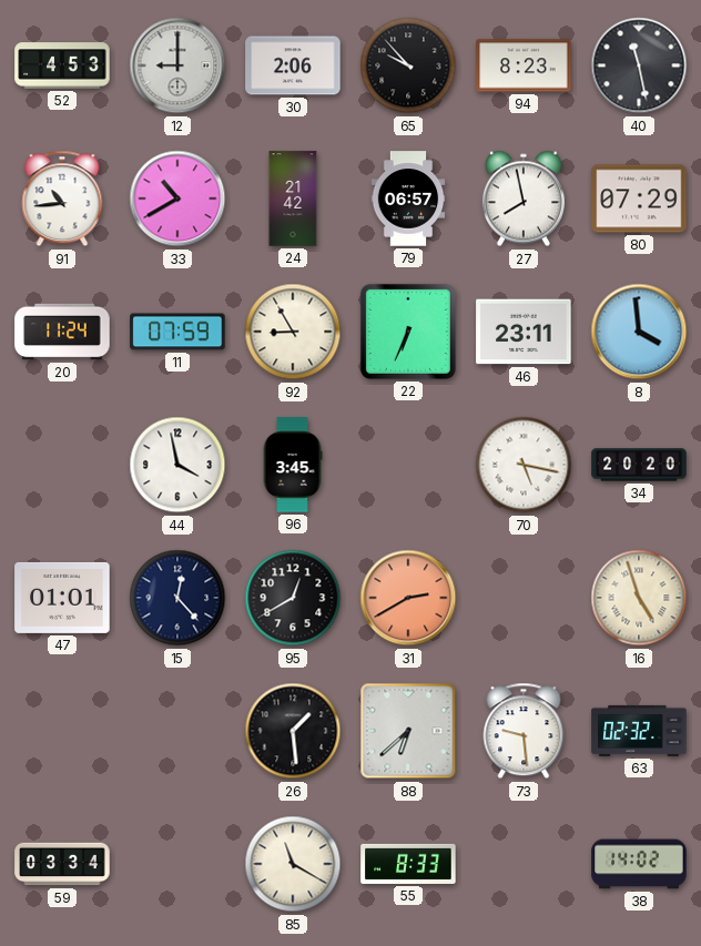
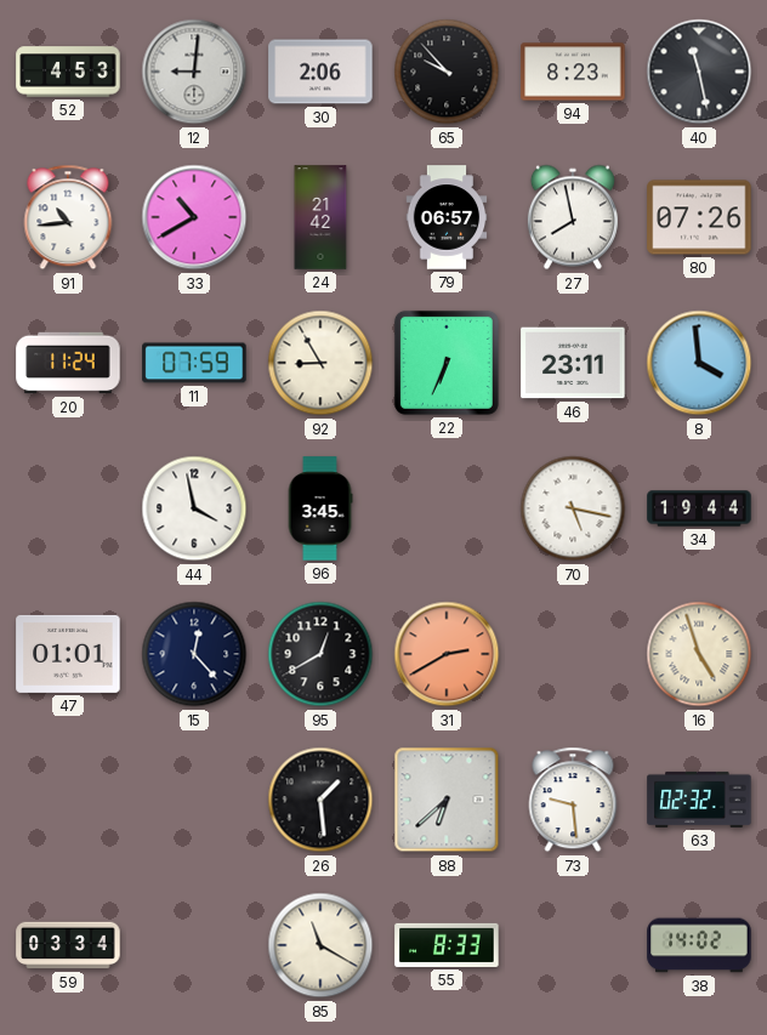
12: 9:00 -> 9:01 (194, 72)
80: 07:29 -> 07:26 (699, 217)
34: 20:20 -> 19:44 (699, 508)
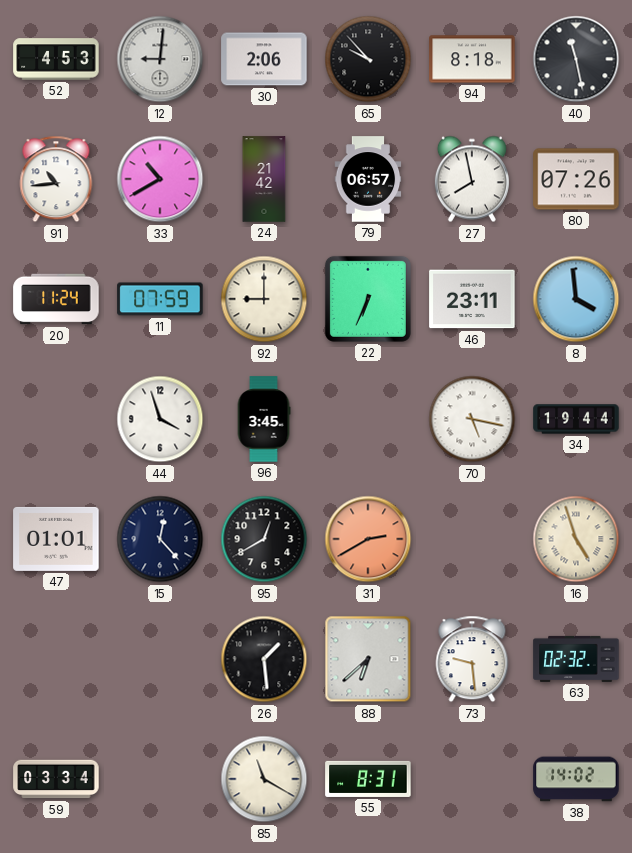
94: 8:23 -> 8:18 (472, 59)
92: 8:55 -> 9:00 (264, 299)
44: 3:58 -> 3:57 (160, 419)
55: 8:33 -> 8:31 (368, 779)
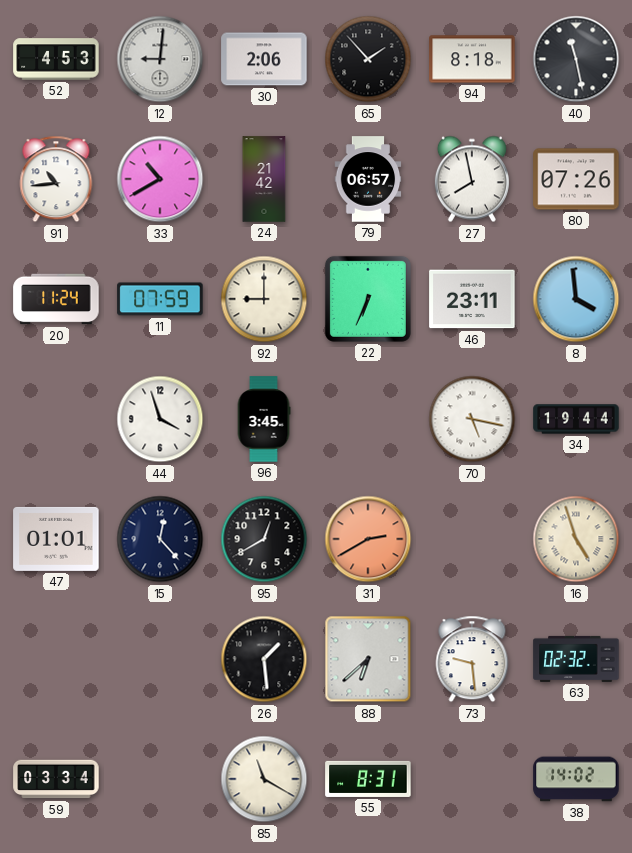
65: 9:53 -> 1:53 (368, 59)
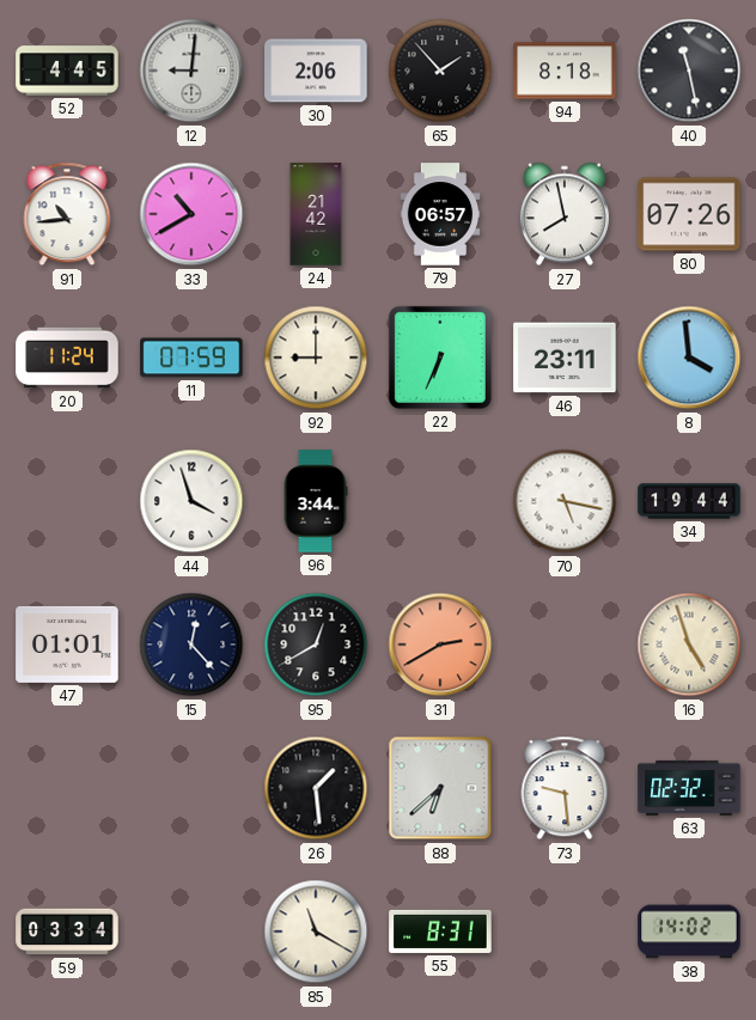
52: 4:53 -> 4:45 (67, 71)
96: 3:45 -> 3:44 (316, 501)
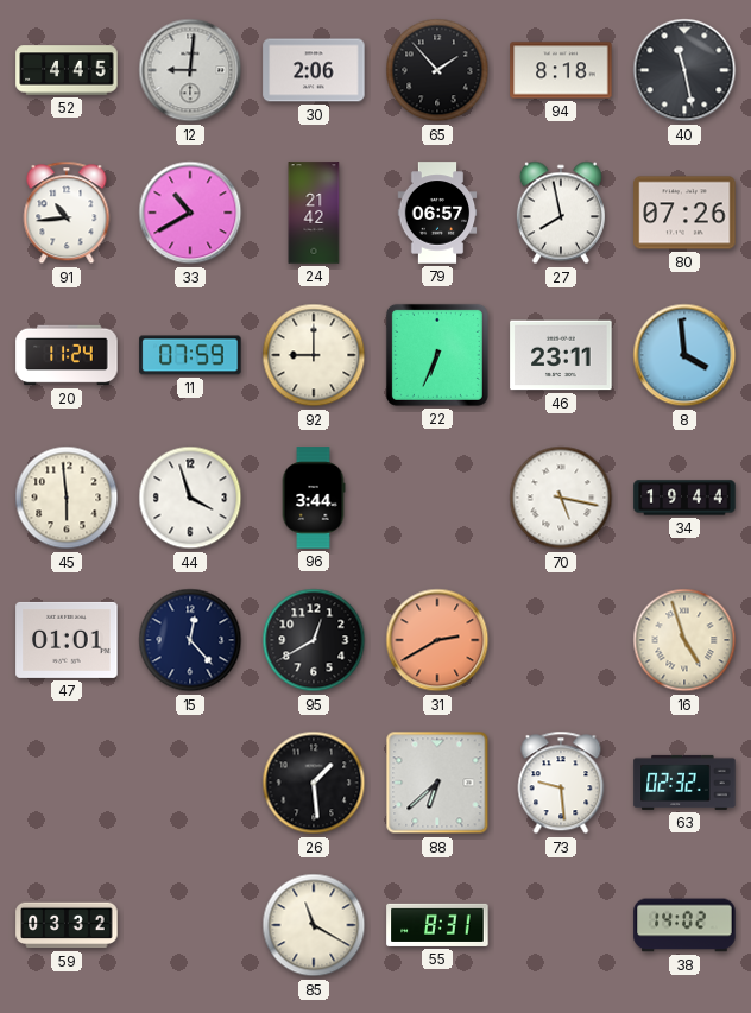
45: none -> 5:59 (67, 498)
59: 03:34 -> 03:32 (67, 925)
